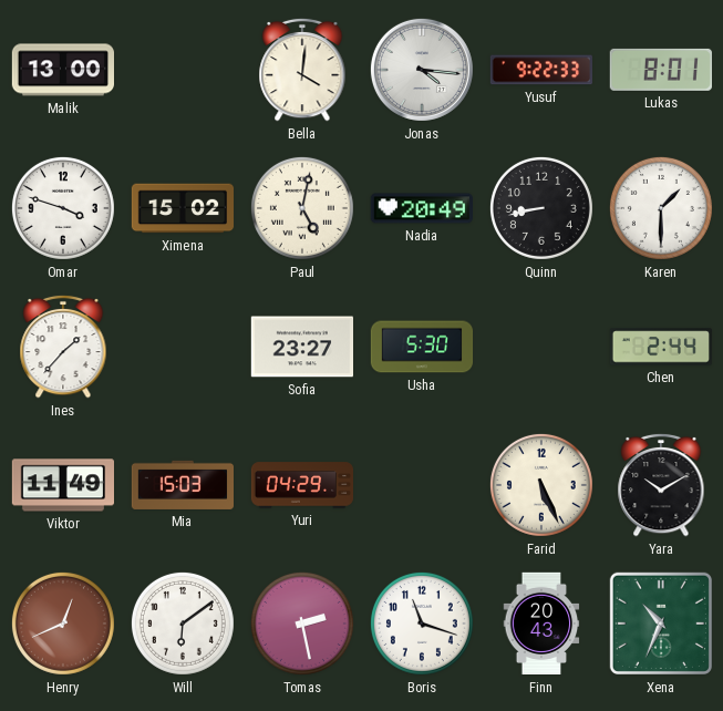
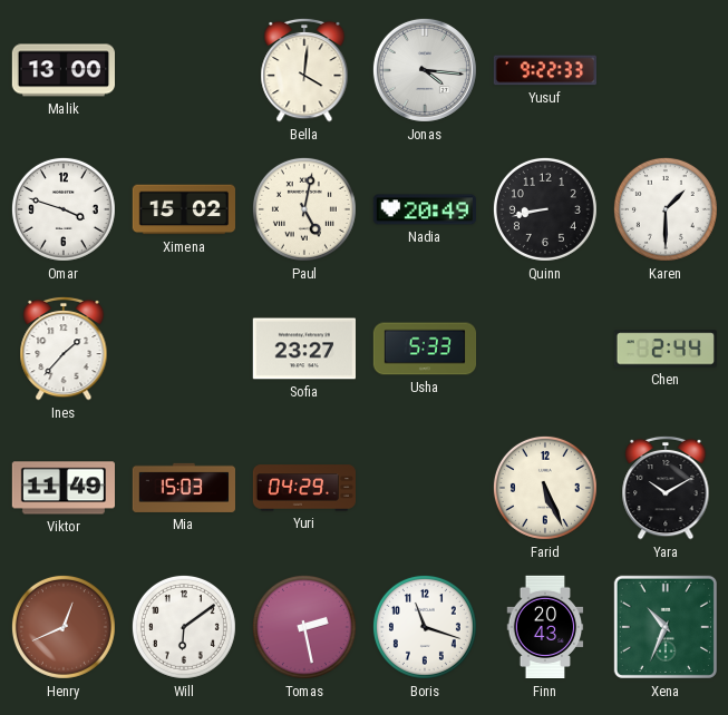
Lukas: 8:01 -> none (661, 70)
Usha: 5:30 -> 5:33 (425, 349)
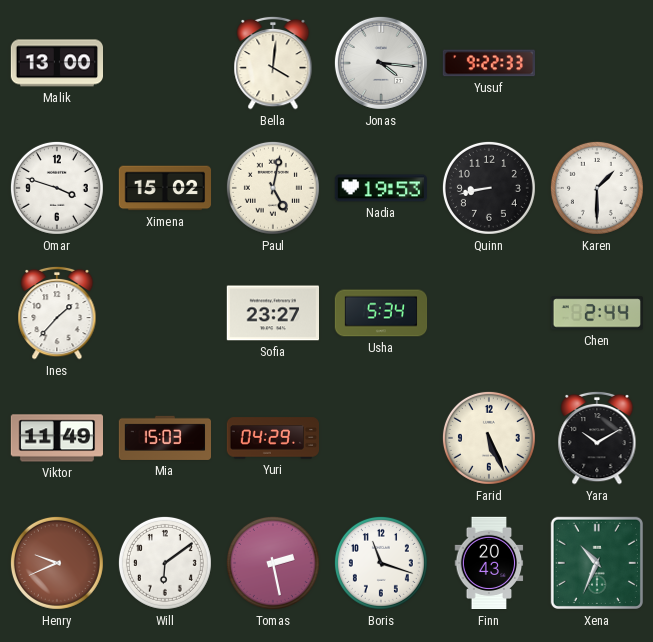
Nadia: 20:49 -> 19:53 (380, 188)
Usha: 5:33 -> 5:34 (381, 313)
Henry: 12:41 -> 9:41 (57, 563)
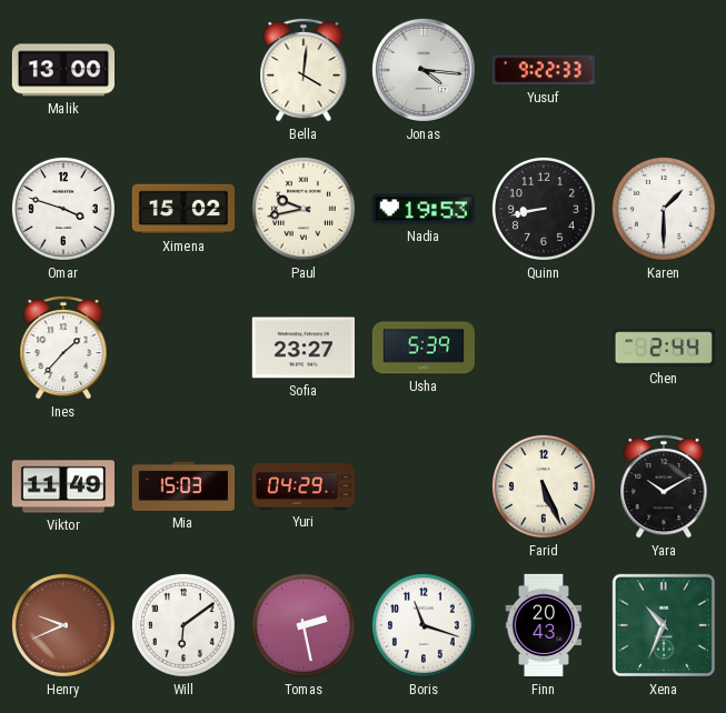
Paul: 5:02 -> 9:43 (304, 209)
Usha: 5:34 -> 5:39 (424, 348)
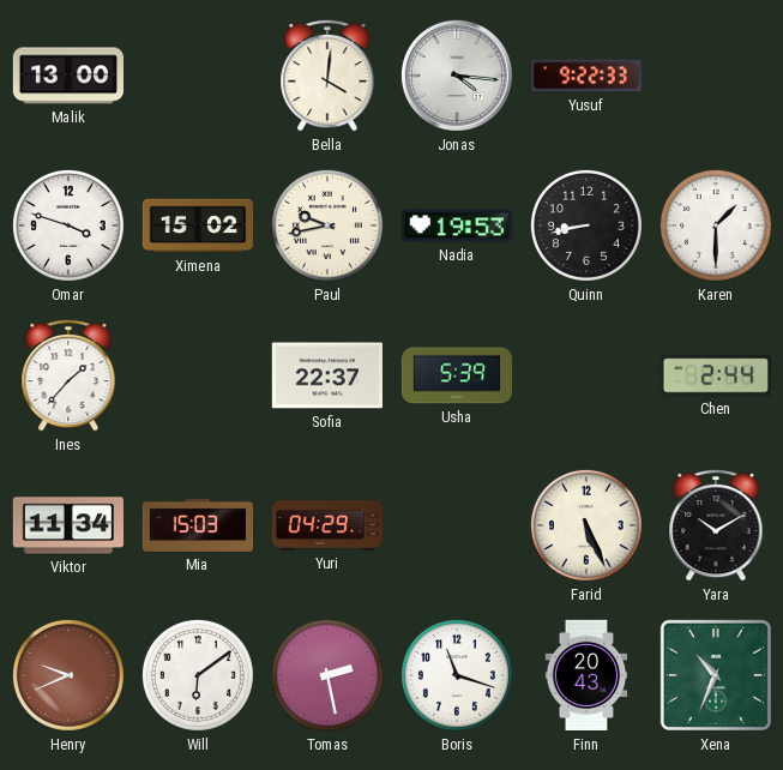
Sofia: 23:27 -> 22:37 (326, 375)
Viktor: 11:49 -> 11:34 (67, 525)
